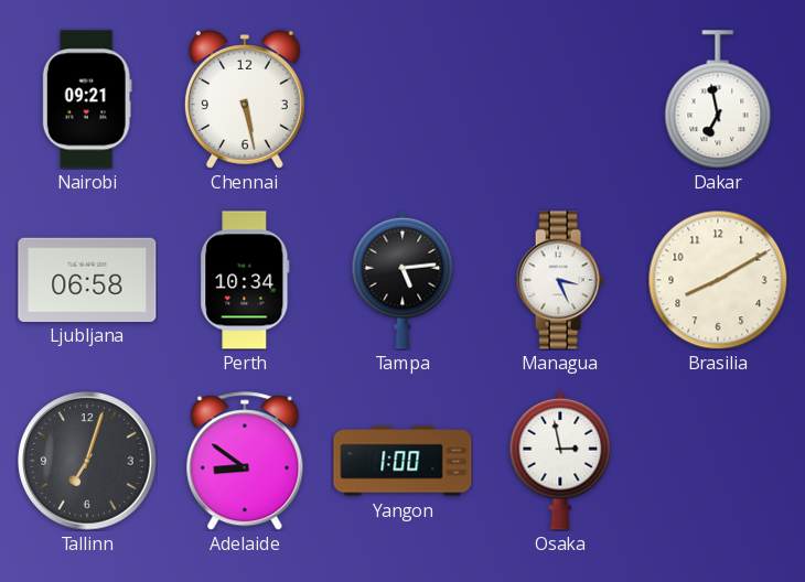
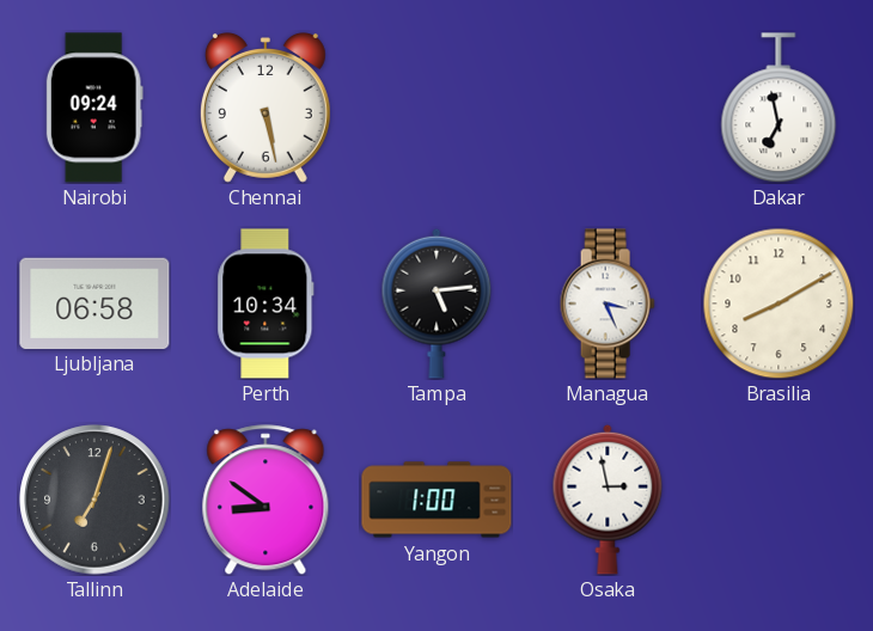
Nairobi: 09:21 -> 09:24 (94, 108)
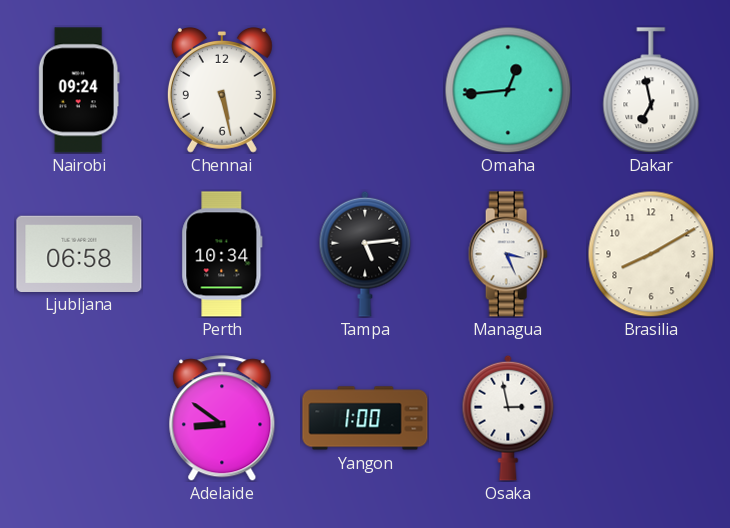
Omaha: none -> 12:44 (508, 90)
Tallinn: 7:03 -> none (94, 500)
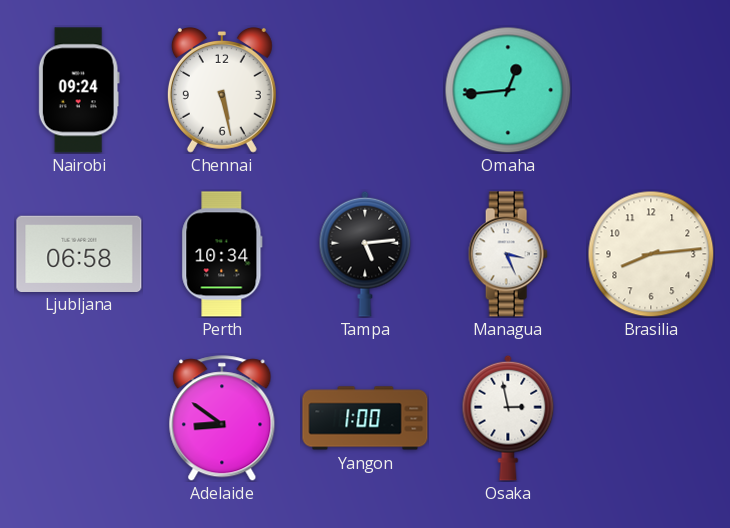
Dakar: 6:58 -> none (651, 90)
Brasilia: 8:10 -> 8:14 (651, 254)
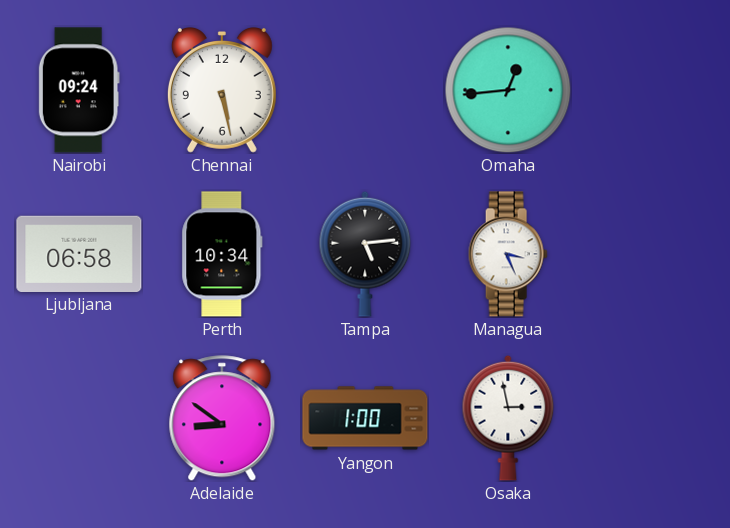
Brasilia: 8:14 -> none (651, 254)
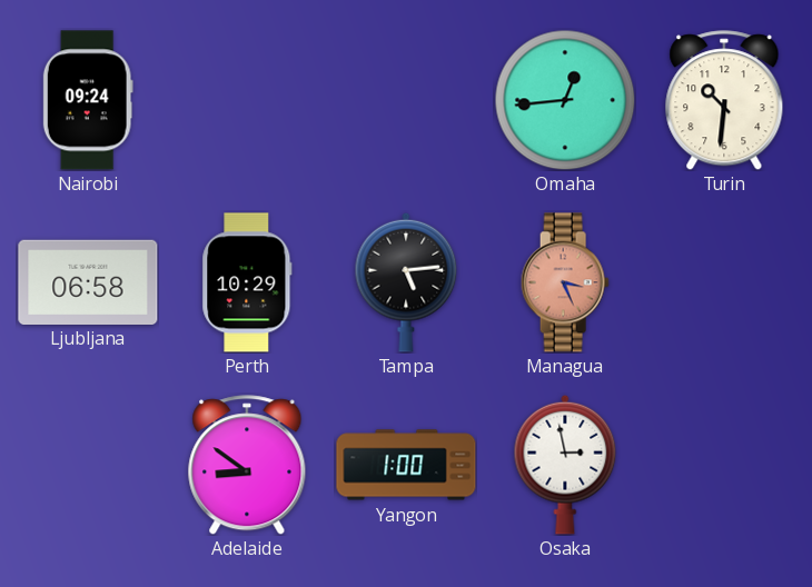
Chennai: 5:28 -> none (222, 91)
Turin: none -> 10:31 (724, 100)
Perth: 10:34 -> 10:29 (247, 282)
Managua dial: white -> salmon (565, 282)
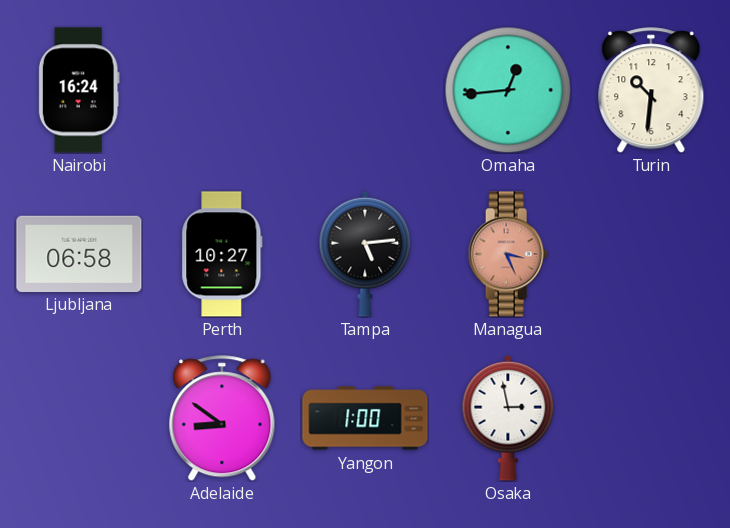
Nairobi: 09:24 -> 16:24 (79, 90)
Perth: 10:29 -> 10:27 (222, 254)
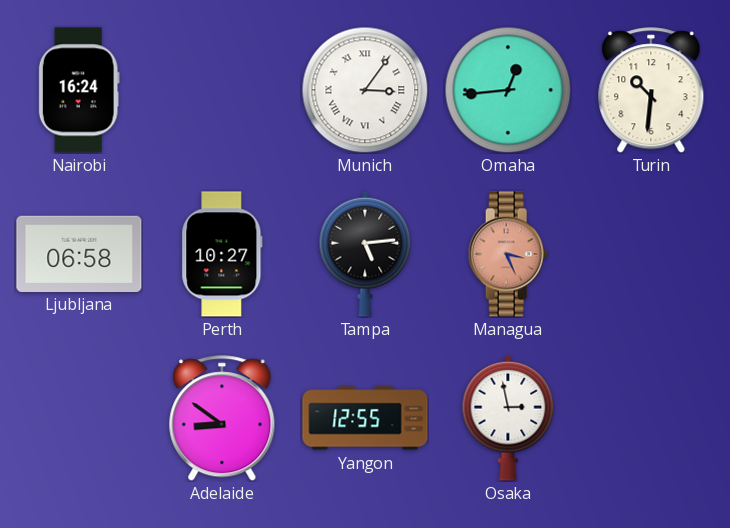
Munich: none -> 3:06 (365, 90)
Yangon: 1:00 -> 12:55 (365, 418)
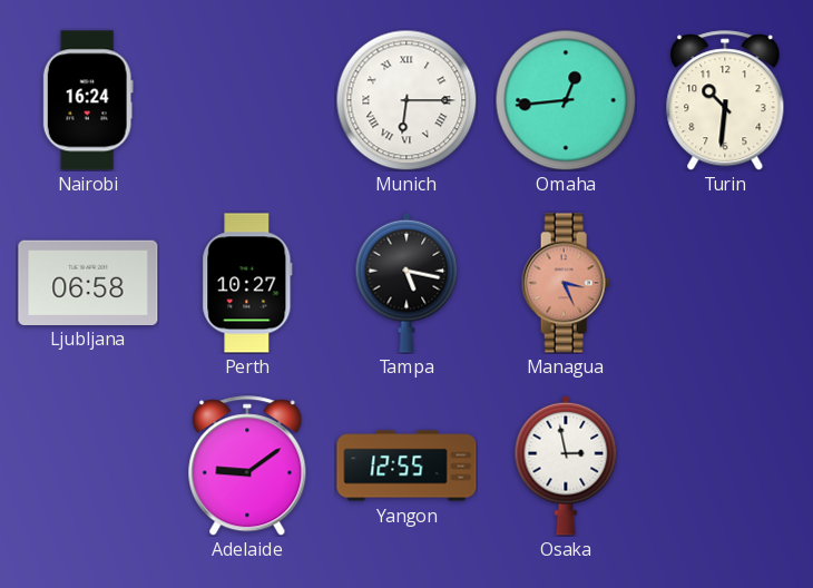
Munich: 3:06 -> 6:15 (406, 100)
Tampa: 5:14 -> 5:17 (406, 283)
Adelaide: 8:51 -> 9:09 (247, 465)
